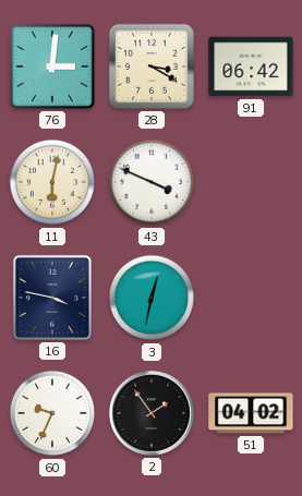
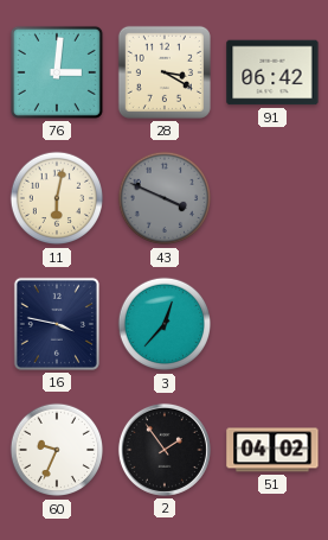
43 dial: white -> grey (165, 198)
3: 12:32 -> 12:37 (165, 324)
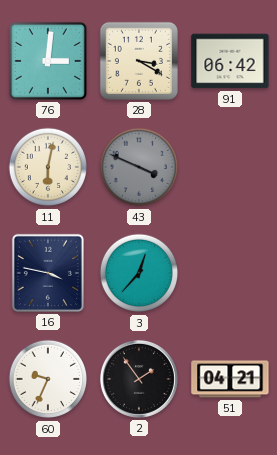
51: 04:02 -> 04:21 (230, 379)
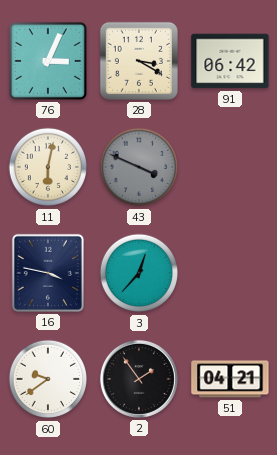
76: 3:01 -> 3:04 (48, 61)
60: 9:34 -> 9:39 (48, 379)
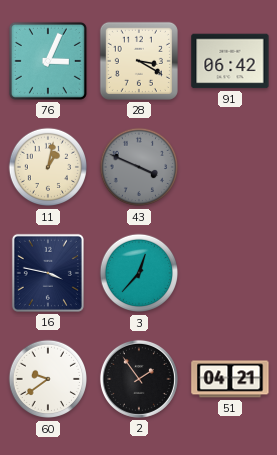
11: 6:02 -> 1:02 (48, 167)
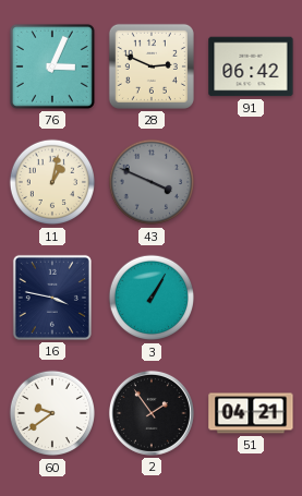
28: 3:20 -> 2:49 (152, 66)
3: 12:37 -> 1:05 (152, 298)
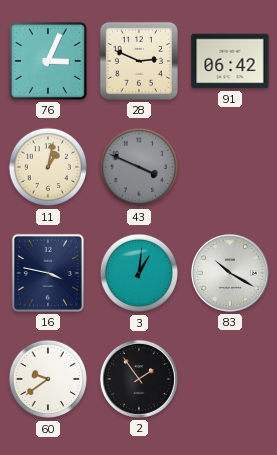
3: 1:05 -> 1:01 (139, 273)
83: none -> 10:20 (230, 273)
51: 04:21 -> none (251, 413)
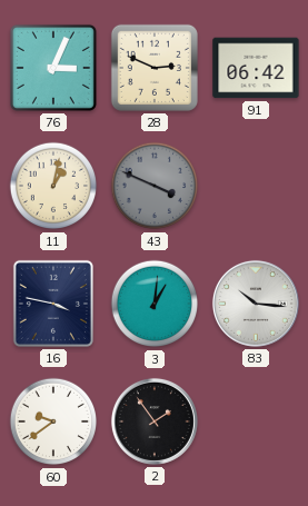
83: 10:20 -> 10:16 (256, 304)
